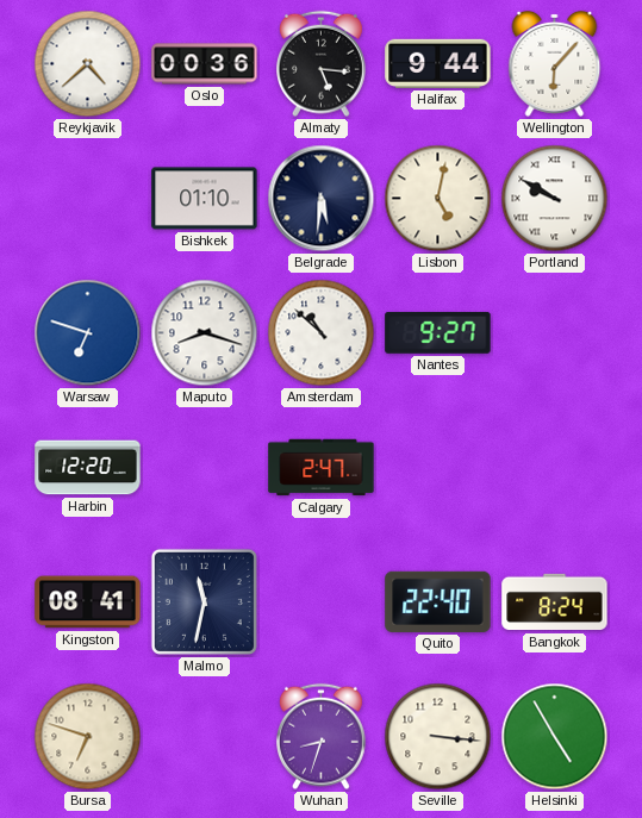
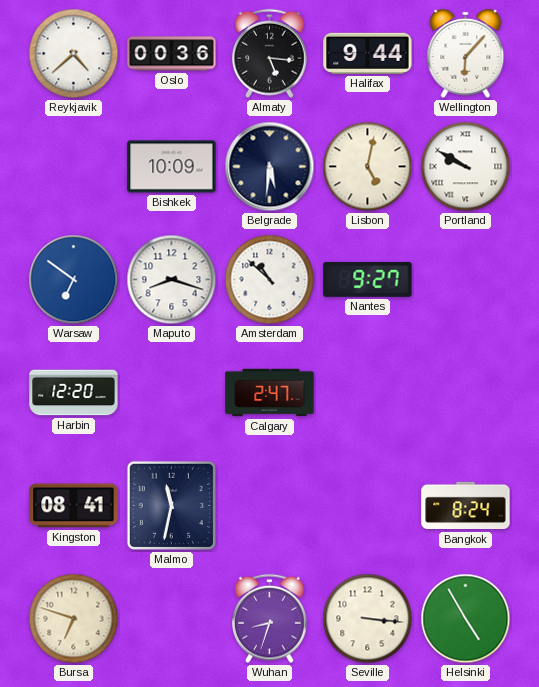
Bishkek: 01:10 -> 10:09 (172, 167)
Warsaw: 6:48 -> 6:51 (74, 280)
Quito: 22:40 -> none (438, 601)
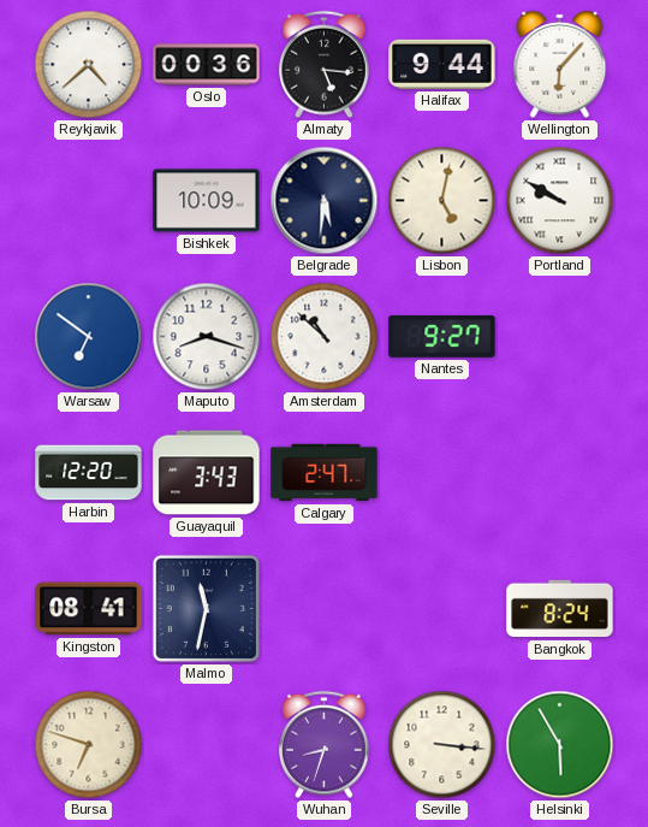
Guayaquil: none -> 3:43 (207, 473)
Helsinki: 4:55 -> 5:55 (560, 745)
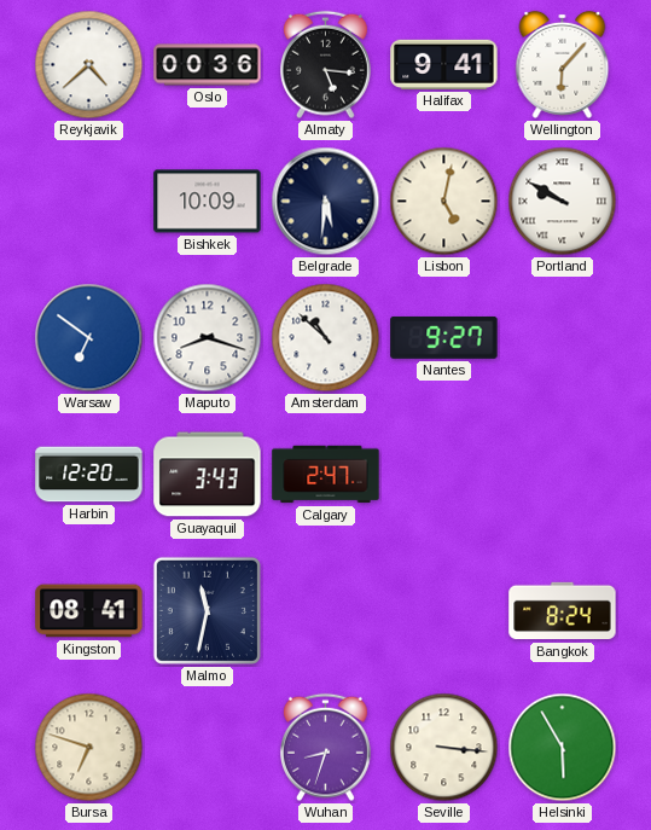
Halifax: 9:44 -> 9:41 (444, 64)
